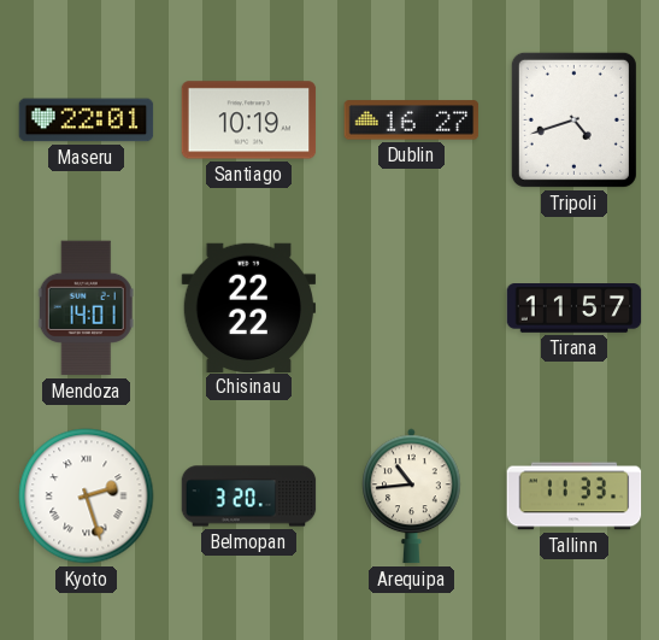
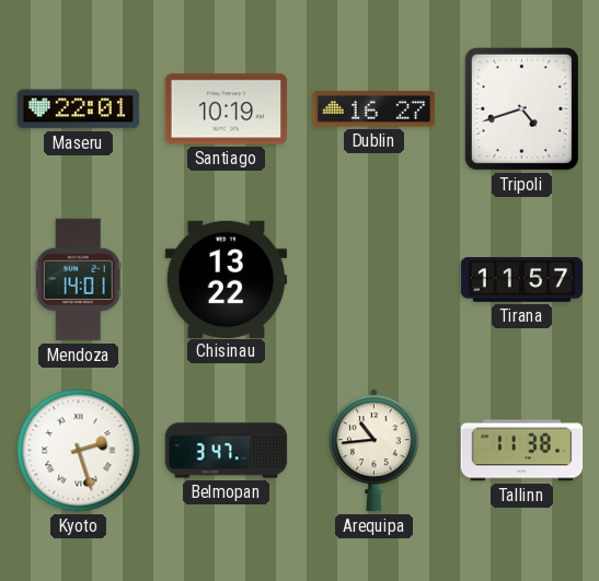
Chisinau: 22:22 -> 13:22 (227, 279)
Belmopan: 3:20 -> 3:47 (227, 451)
Tallinn: 11:33 -> 11:38 (522, 451)
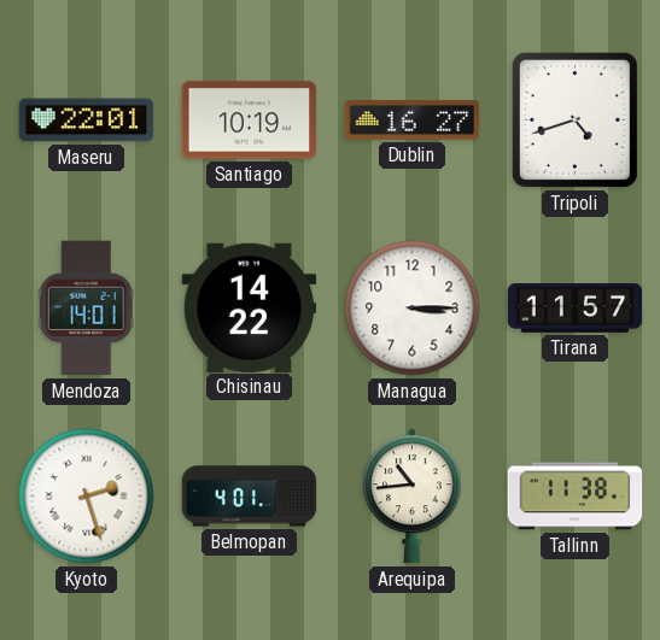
Chisinau: 13:22 -> 14:22 (250, 307)
Managua: none -> 3:15 (413, 309)
Belmopan: 3:47 -> 4:01 (250, 497)
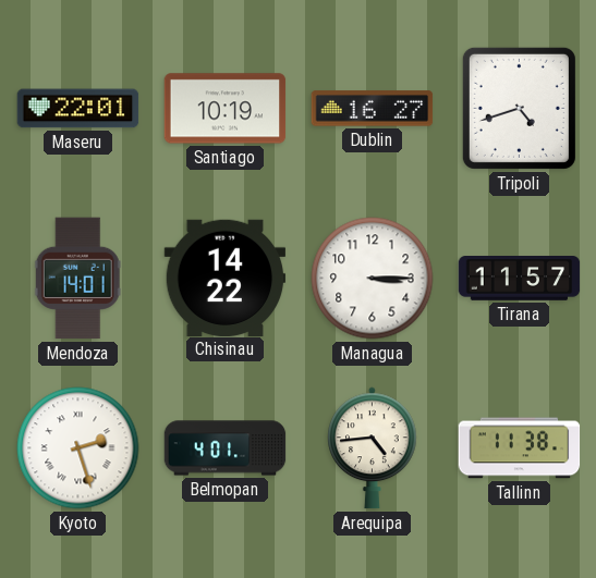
Arequipa: 10:44 -> 4:44 (373, 448)
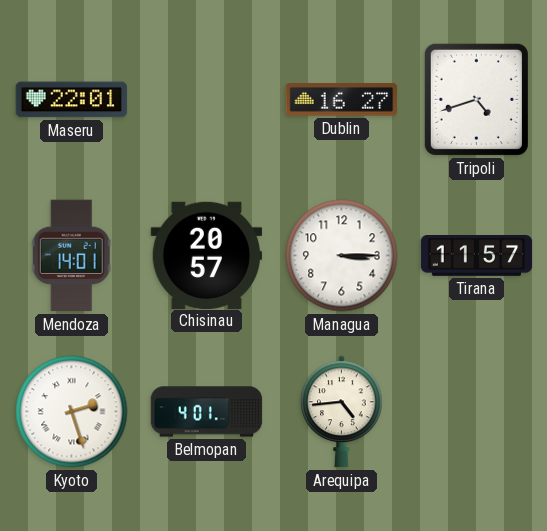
Santiago: 10:19 -> none (226, 109)
Chisinau: 14:22 -> 20:57 (207, 255)
Tallinn: 11:38 -> none (520, 448)
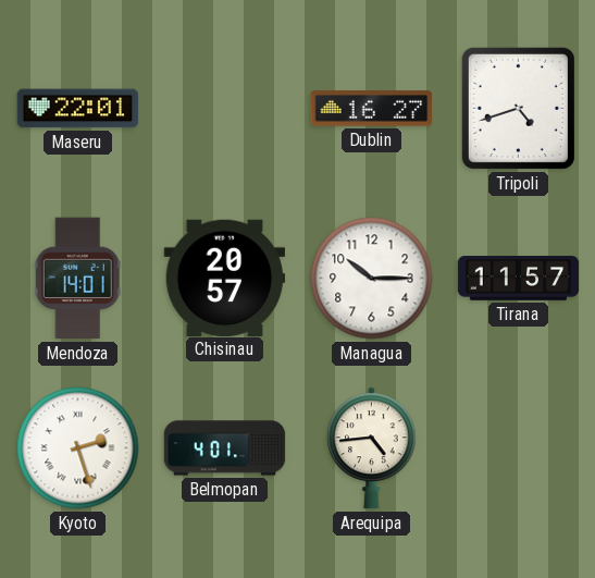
Managua: 3:15 -> 10:15 (372, 279)
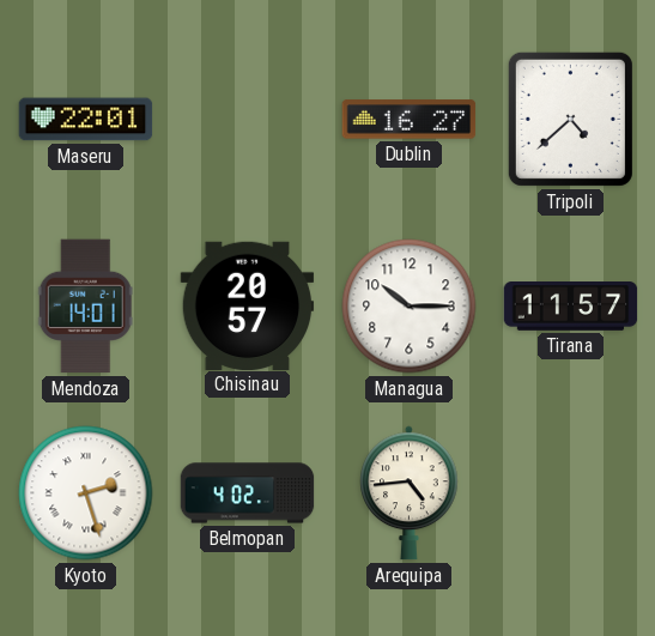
Tripoli: 4:42 -> 4:38 (570, 119)
Belmopan: 4:01 -> 4:02 (248, 493)
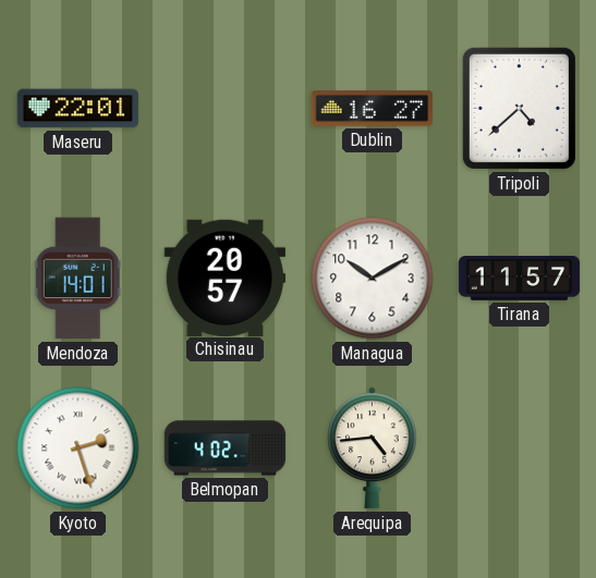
Managua: 10:15 -> 10:10 (373, 279)
